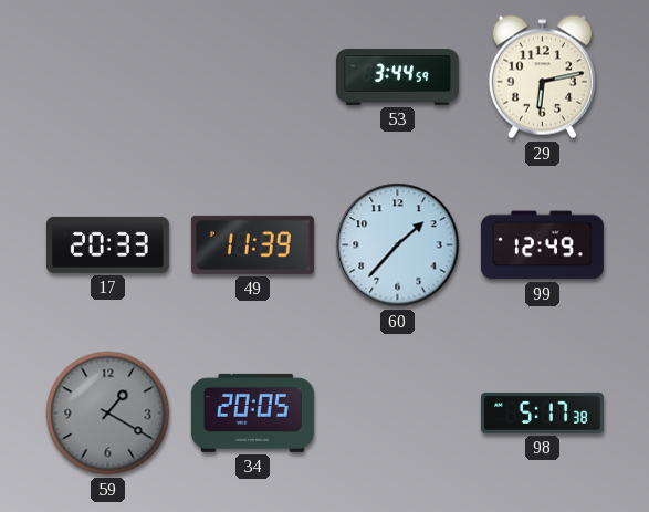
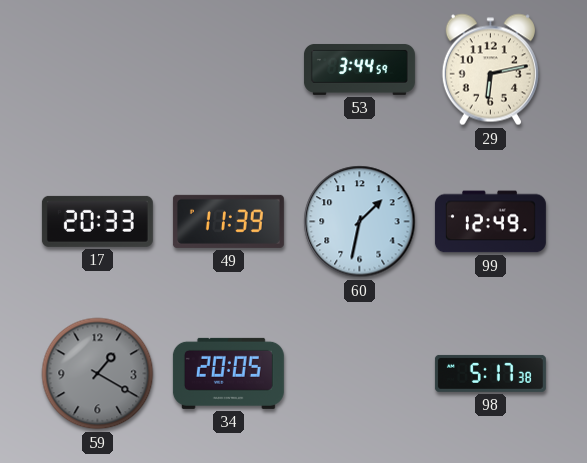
60: 1:37 -> 1:32 (360, 222)
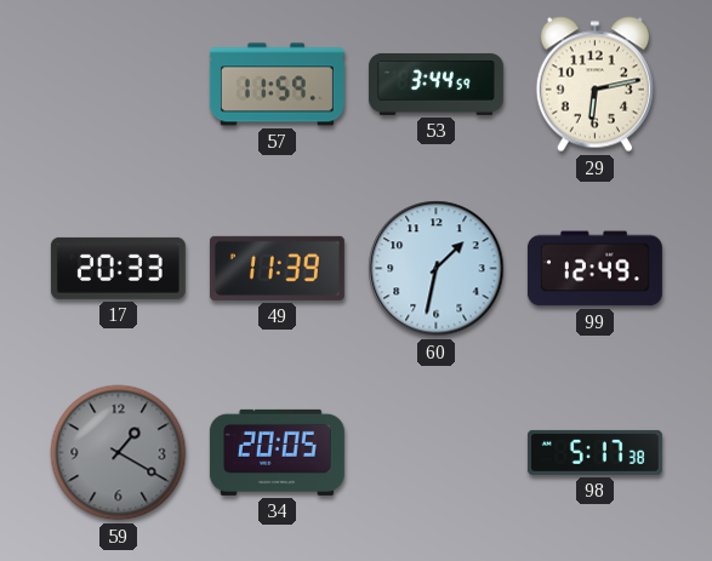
57: none -> 11:59 (277, 85)
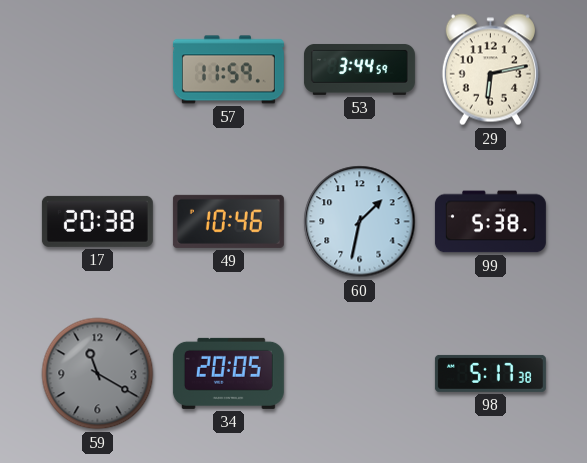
17: 20:33 -> 20:38 (97, 221)
49: 11:39 -> 10:46 (228, 221)
99: 12:49 -> 5:38 (490, 222)
59: 1:20 -> 11:20 (98, 374)
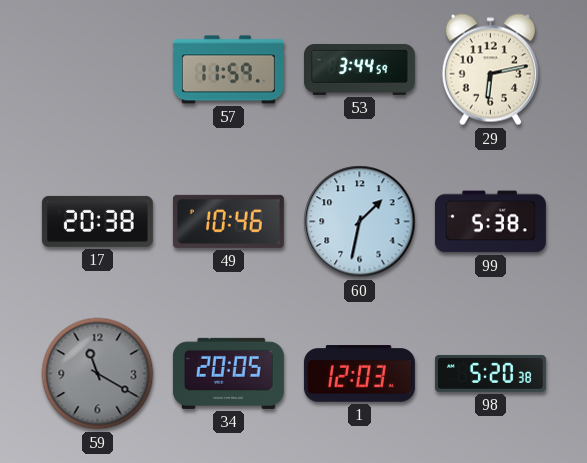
1: none -> 12:03 (359, 374)
98: 5:17 -> 5:20 (490, 373)
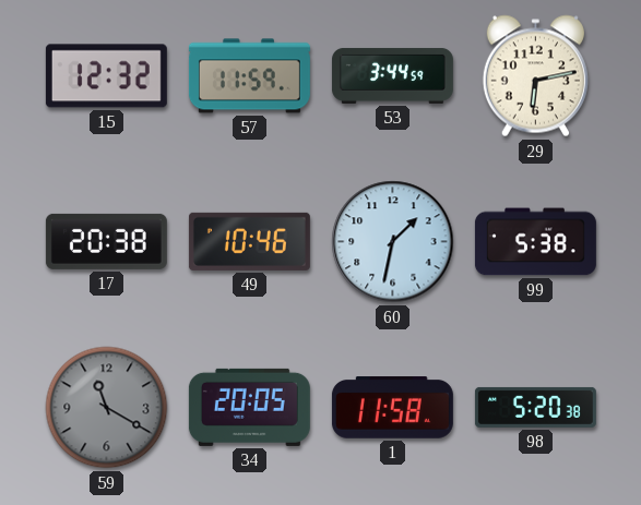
15: none -> 12:32 (106, 76)
1: 12:03 -> 11:58 (392, 408)
